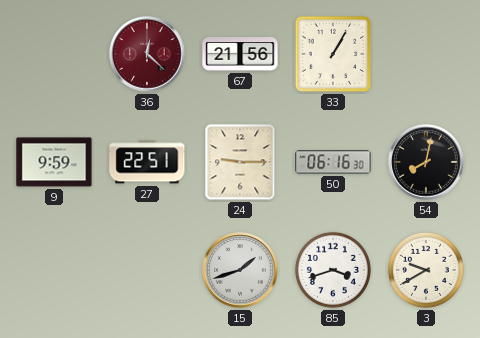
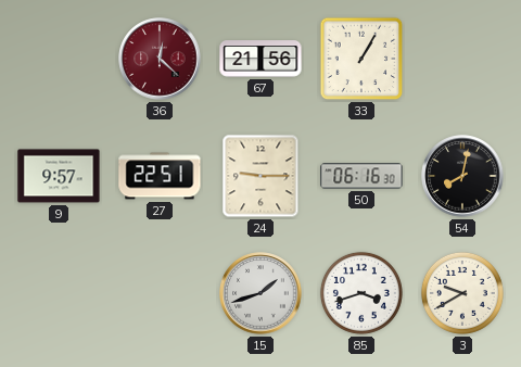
9: 9:59 -> 9:57 (59, 176)
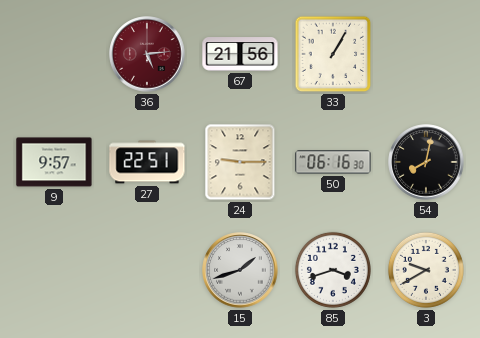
36: 12:22 -> 5:14 (147, 54)
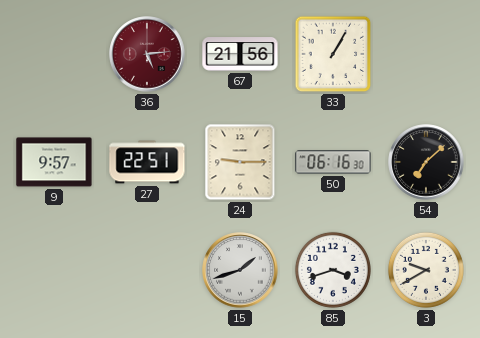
54: 8:02 -> 7:08 (426, 162)
